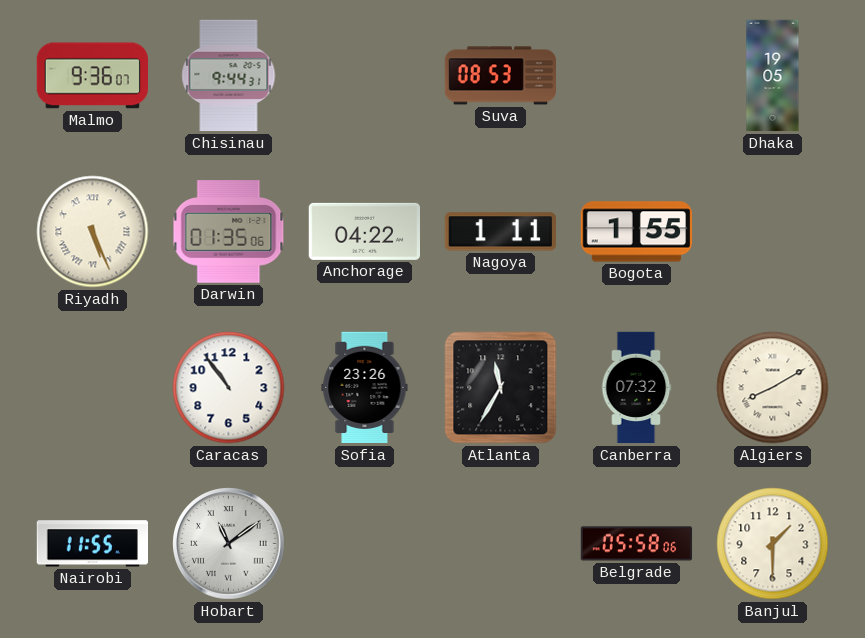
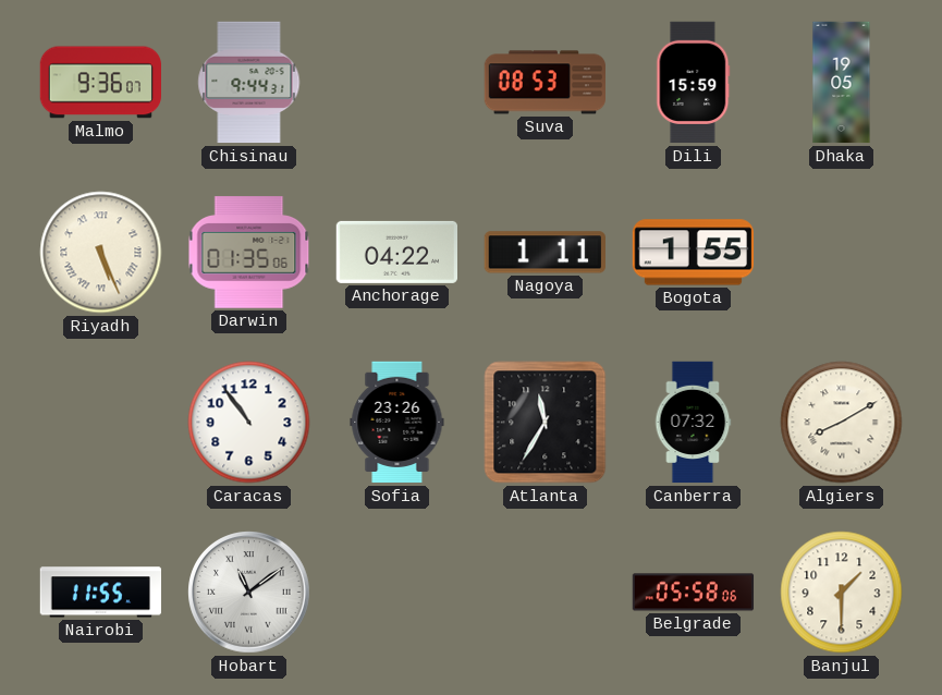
Dili: none -> 15:59 (694, 83)
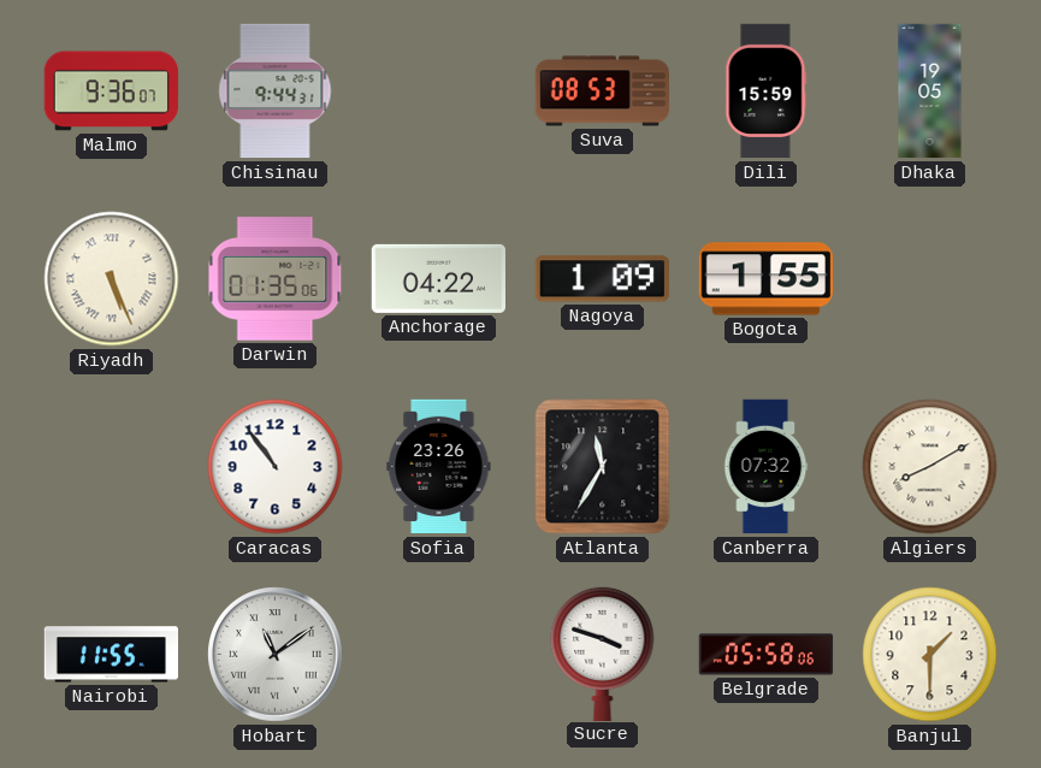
Nagoya: 1:11 -> 1:09 (602, 279)
Sucre: none -> 3:48 (603, 652)
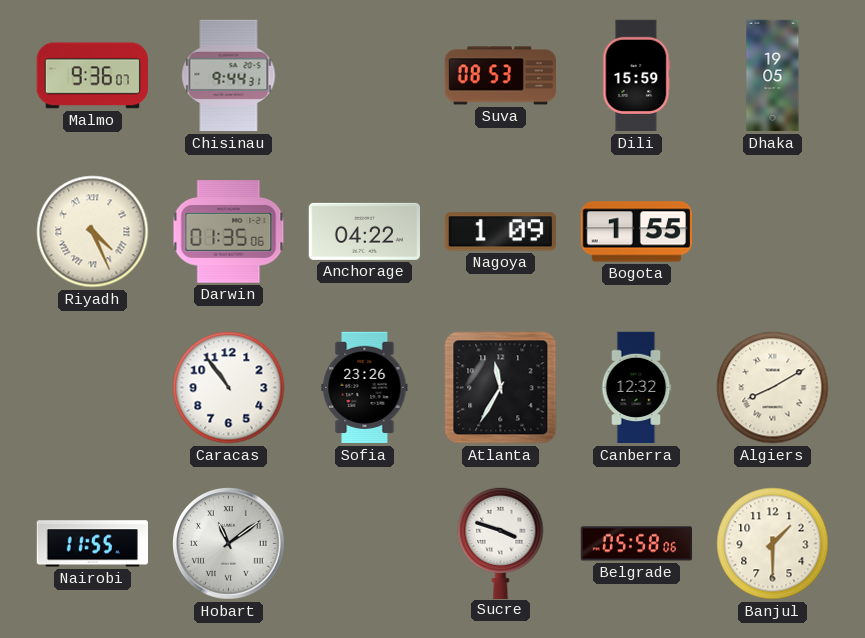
Riyadh: 5:26 -> 4:26 (93, 232)
Canberra: 07:32 -> 12:32 (636, 388)
